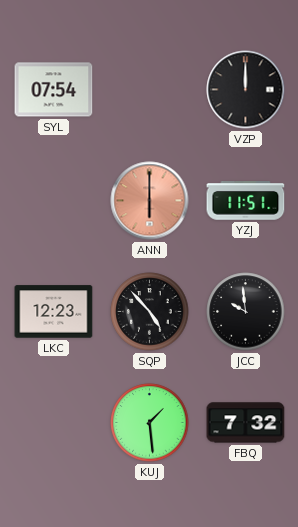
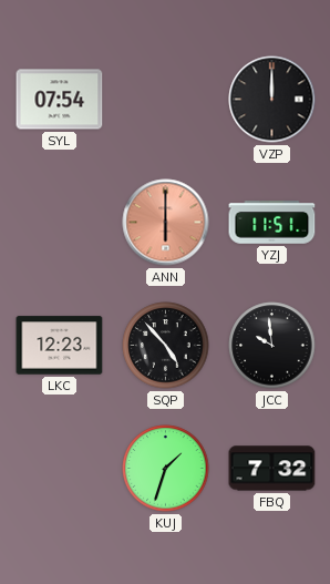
KUJ: 1:29 -> 1:33 (166, 469)
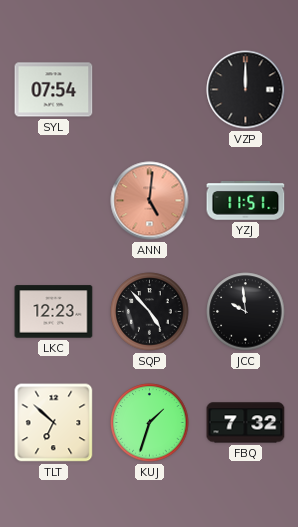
ANN: 6:00 -> 5:01 (150, 201)
TLT: none -> 6:52 (54, 423)
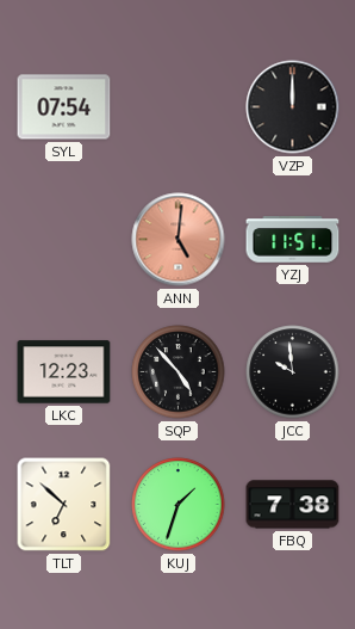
FBQ: 7:32 -> 7:38 (293, 505)
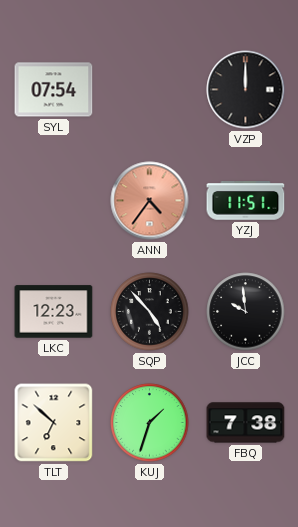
ANN: 5:01 -> 4:36 (150, 201)
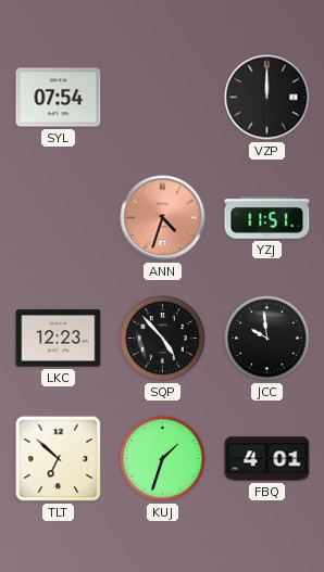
ANN: 4:36 -> 4:33 (163, 218)
FBQ: 7:38 -> 4:01 (267, 459)
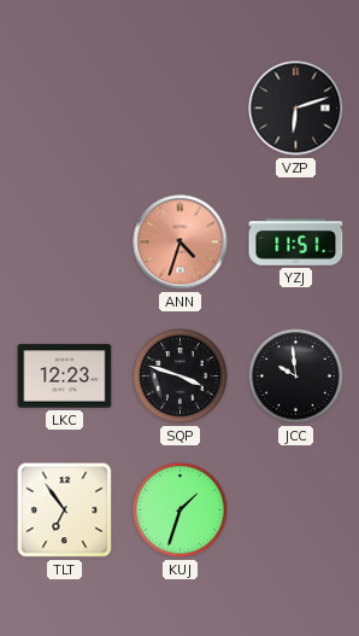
SYL: 07:54 -> none (59, 98)
VZP: 12:00 -> 6:12 (296, 109)
SQP: 4:53 -> 3:48 (181, 377)
TLT: 6:52 -> 6:54 (65, 510)
FBQ: 4:01 -> none (267, 459)
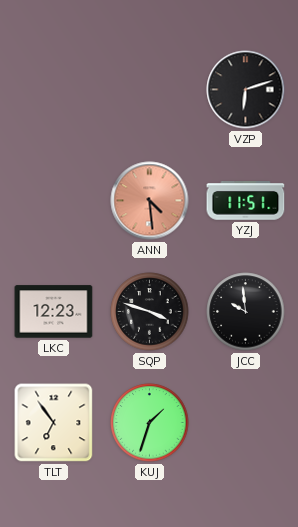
ANN: 4:33 -> 4:29 (150, 201)
